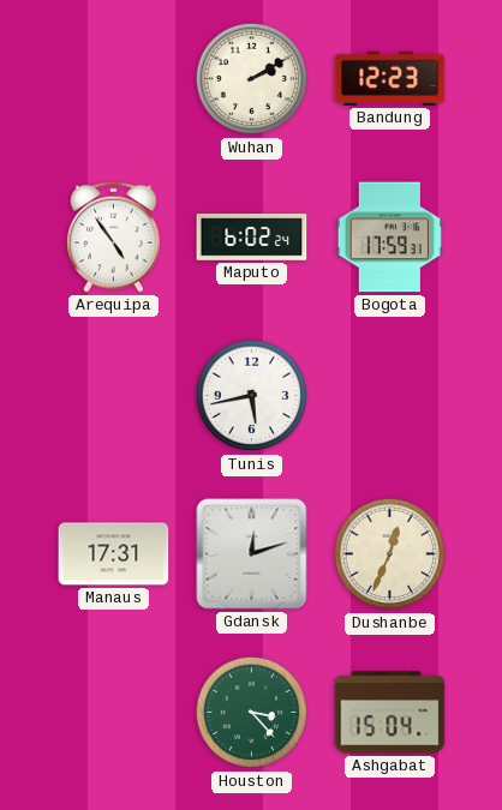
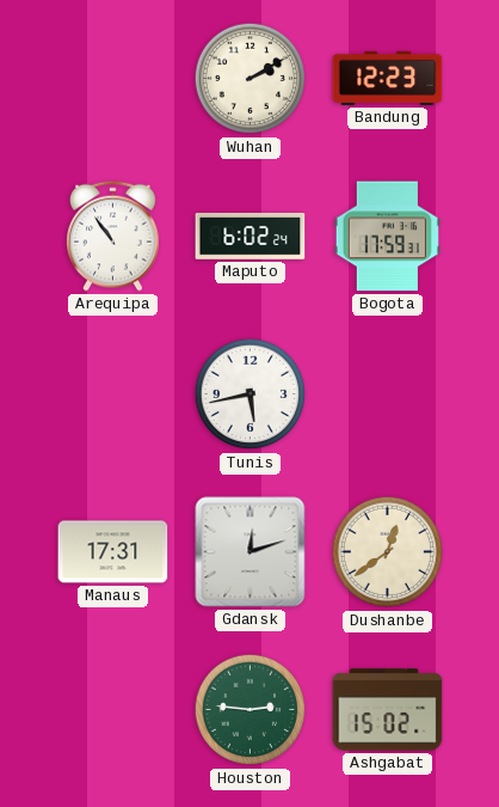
Arequipa: 4:54 -> 10:54 (113, 236)
Dushanbe: 12:34 -> 12:39 (388, 552)
Houston: 3:23 -> 2:46 (251, 710)
Ashgabat: 15:04 -> 15:02 (388, 710)
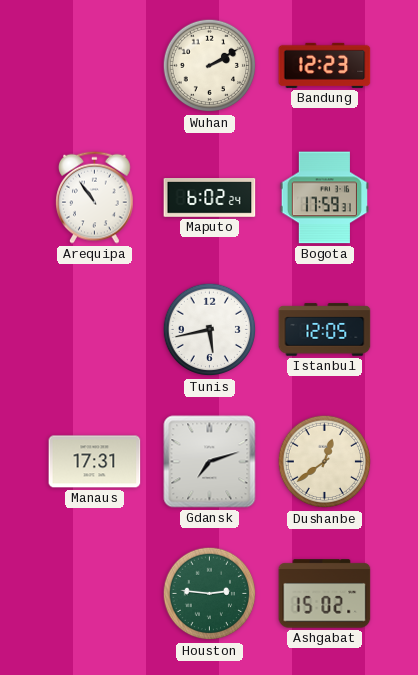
Istanbul: none -> 12:05 (325, 330)
Gdansk: 12:12 -> 7:12 (210, 462)
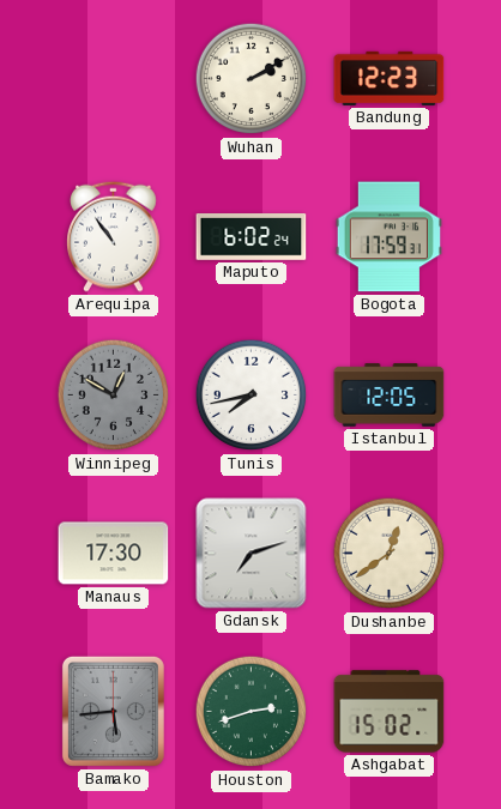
Winnipeg: none -> 12:50 (114, 396)
Tunis: 5:43 -> 7:43 (252, 396)
Manaus: 17:31 -> 17:30 (114, 554)
Bamako: none -> 5:44 (113, 711)
Houston: 2:46 -> 2:42 (252, 712)
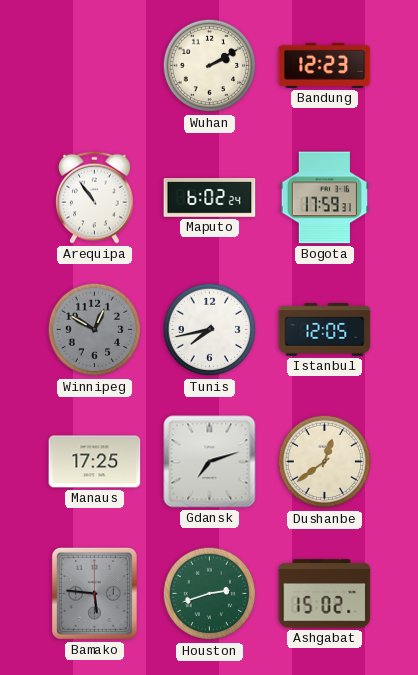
Manaus: 17:30 -> 17:25 (95, 462)
Bamako: 5:44 -> 5:46 (94, 593)
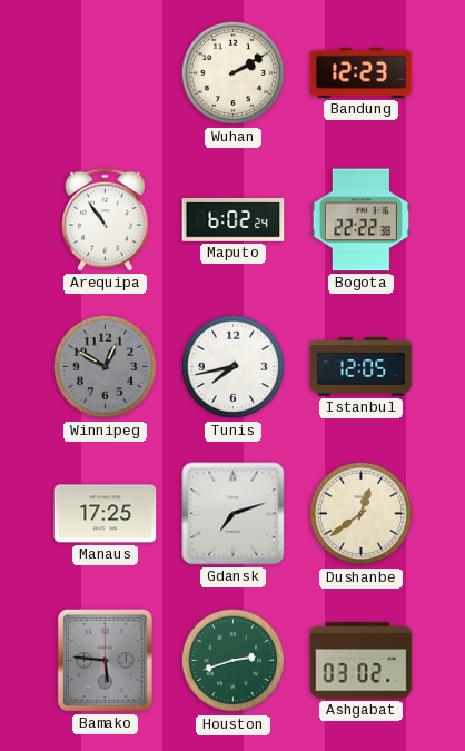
Bogota: 17:59 -> 22:22 (360, 220)
Ashgabat: 15:02 -> 03:02 (362, 661)
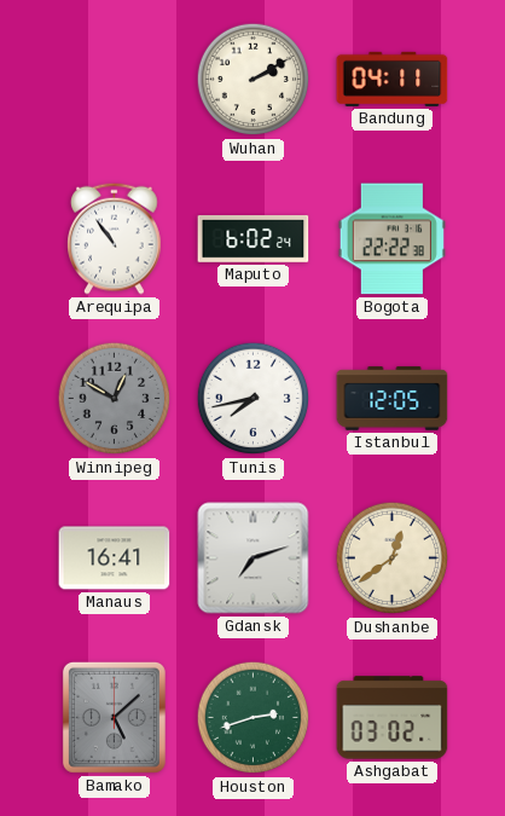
Bandung: 12:23 -> 04:11 (393, 79)
Manaus: 17:25 -> 16:41 (115, 559)
Bamako: 5:46 -> 5:08 (114, 717)
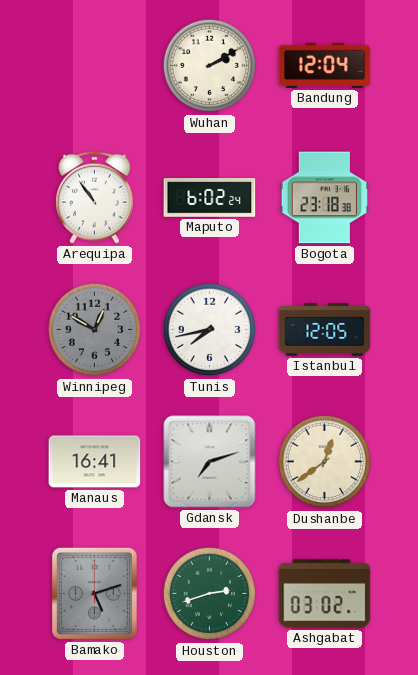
Bandung: 04:11 -> 12:04 (325, 65)
Bogota: 22:22 -> 23:18 (324, 198)
Bamako: 5:08 -> 5:12 (94, 593)
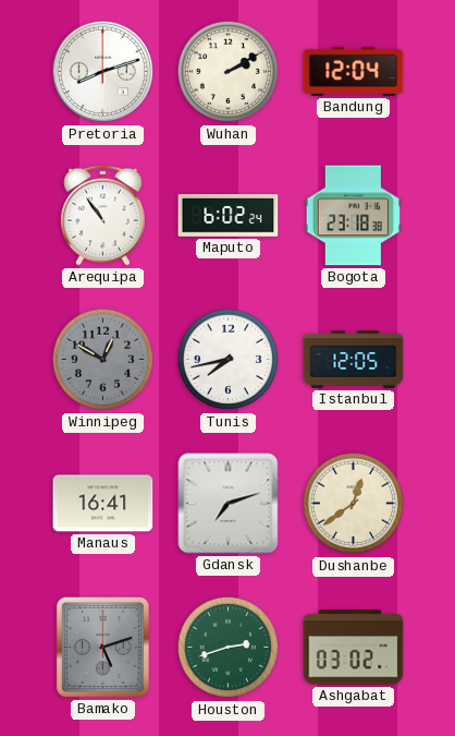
Pretoria: none -> 8:12 (103, 72)
